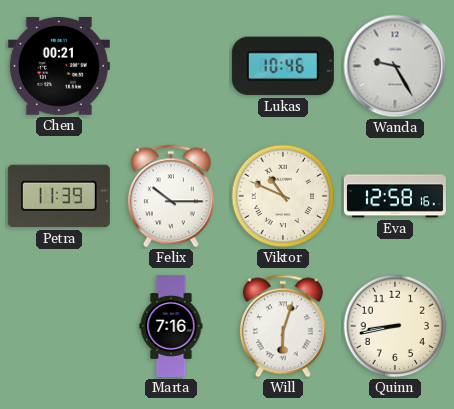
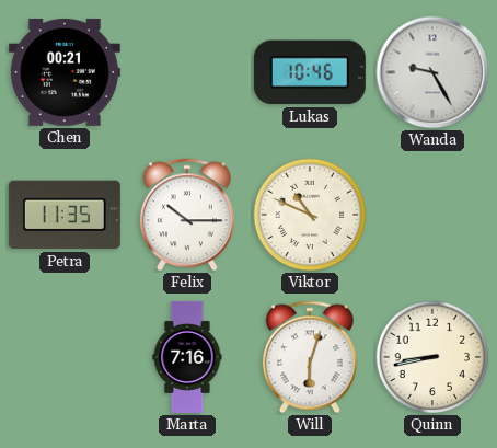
Petra: 11:39 -> 11:35 (65, 215)
Eva: 12:58 -> none (395, 196)
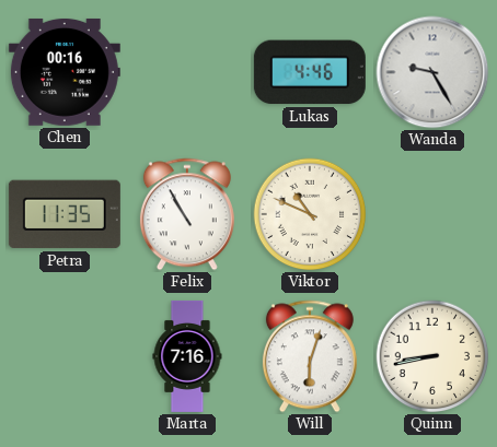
Chen: 00:21 -> 00:16 (65, 72)
Lukas: 10:46 -> 4:46 (310, 72)
Felix: 10:15 -> 10:55 (187, 214)
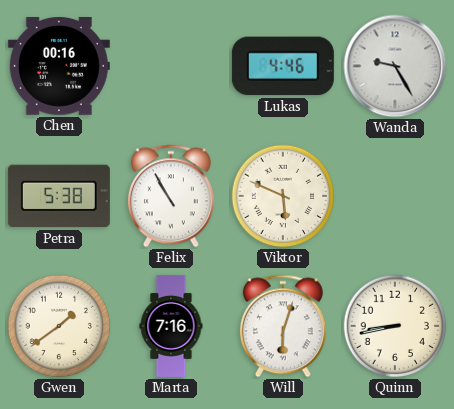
Petra: 11:35 -> 5:38 (59, 196)
Viktor: 10:49 -> 5:49 (283, 196)
Gwen: none -> 1:39 (59, 326)
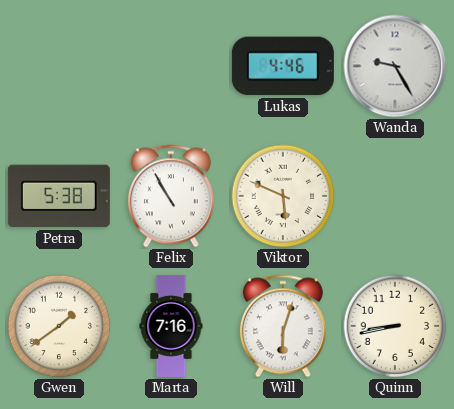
Chen: 00:16 -> none (59, 66)
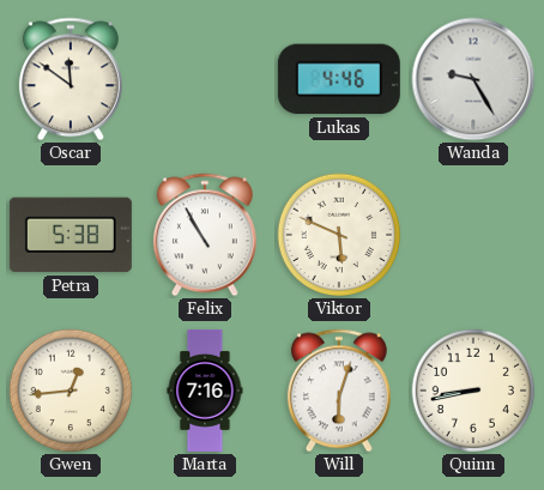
Oscar: none -> 11:51 (71, 79)
Gwen: 1:39 -> 12:44 (71, 391)
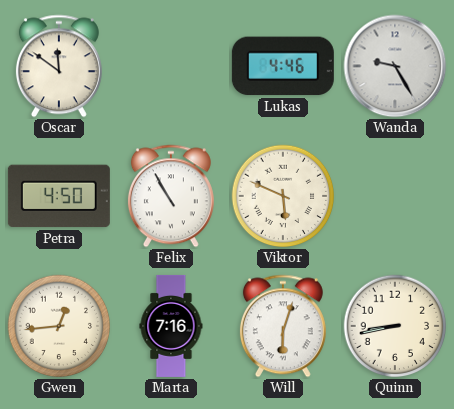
Petra: 5:38 -> 4:50 (59, 196)
